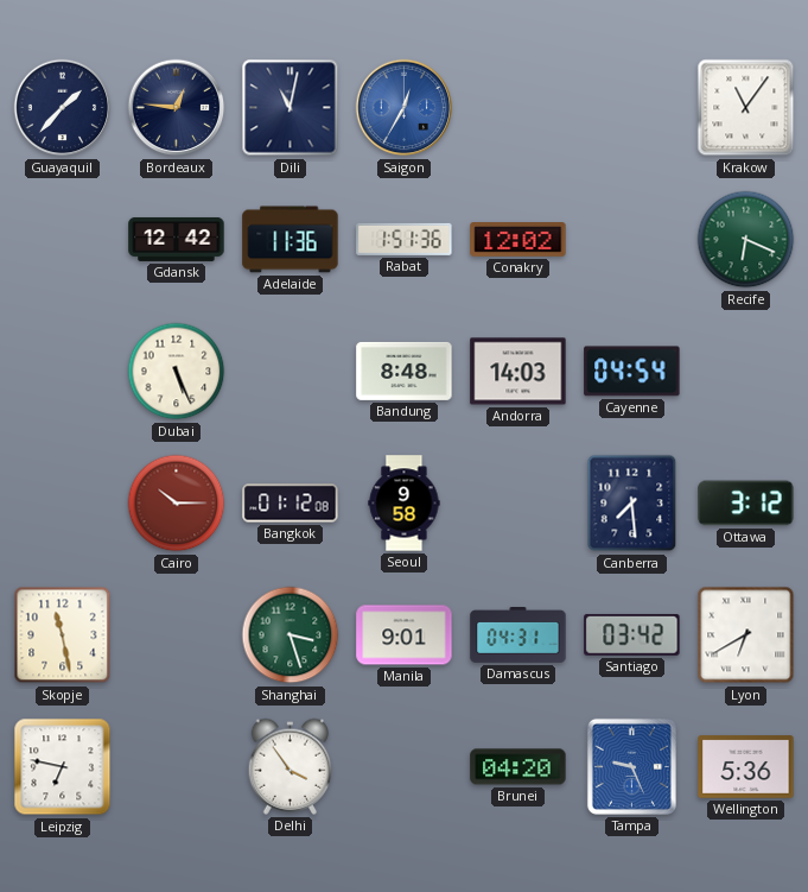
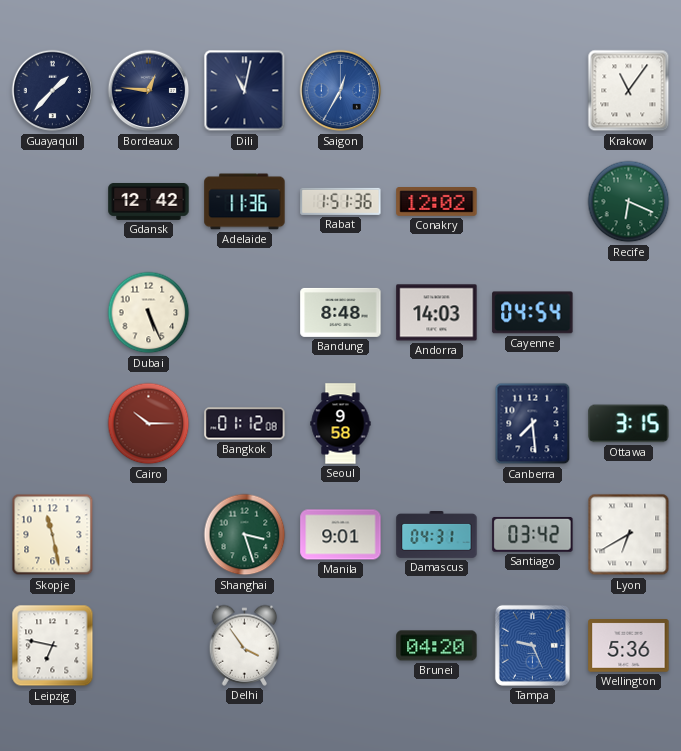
Ottawa: 3:12 -> 3:15 (629, 424)
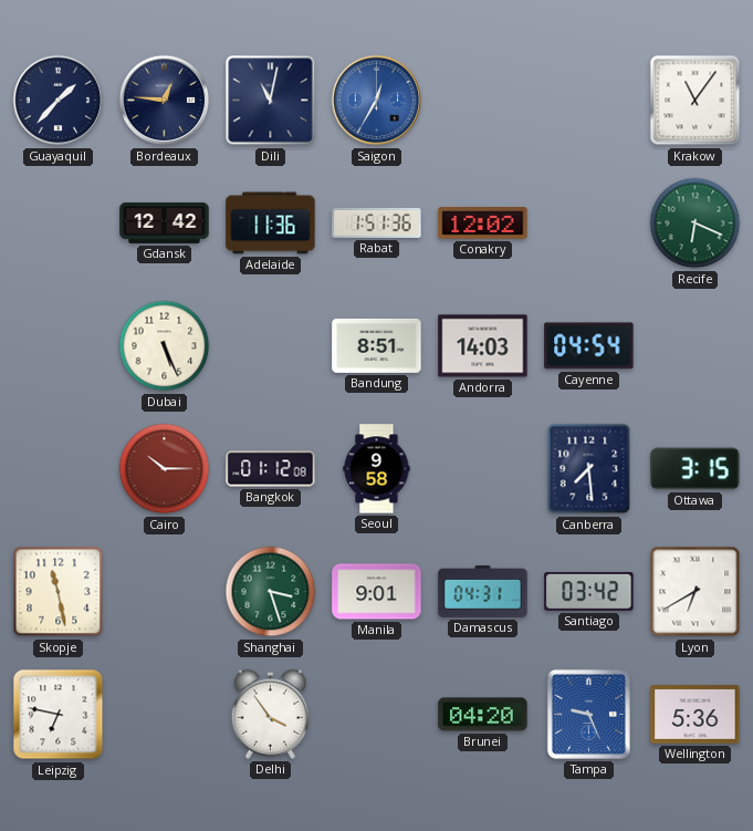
Bandung: 8:48 -> 8:51 (377, 345)
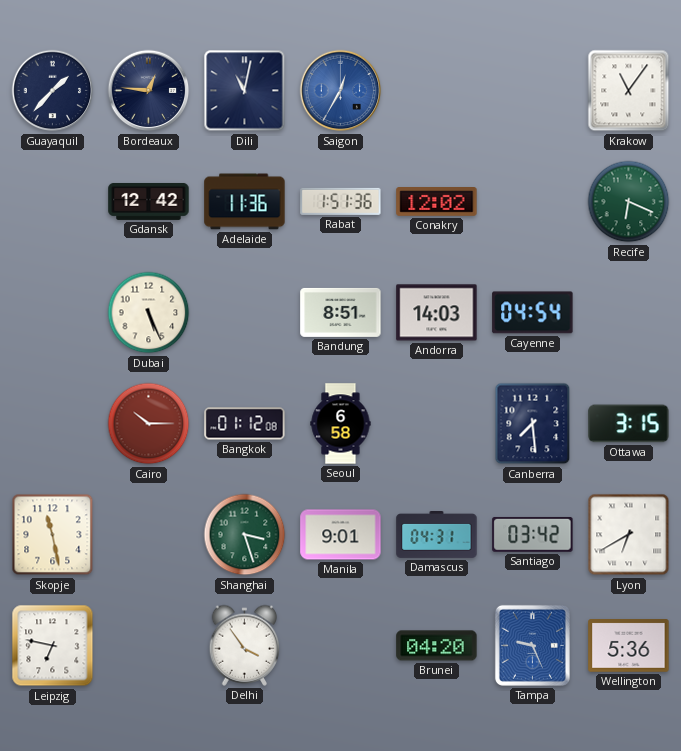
Seoul: 9:58 -> 6:58 (341, 424)
